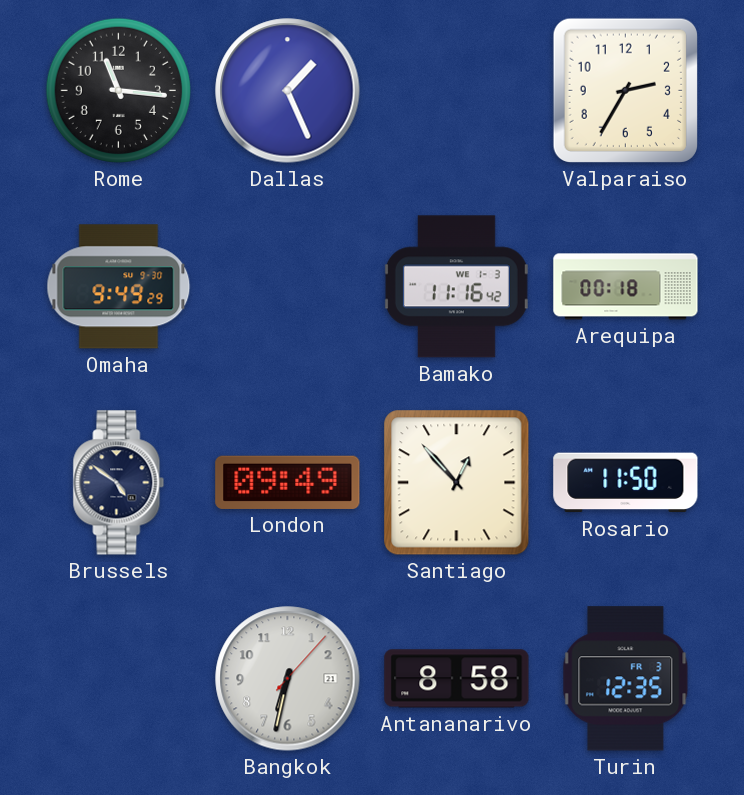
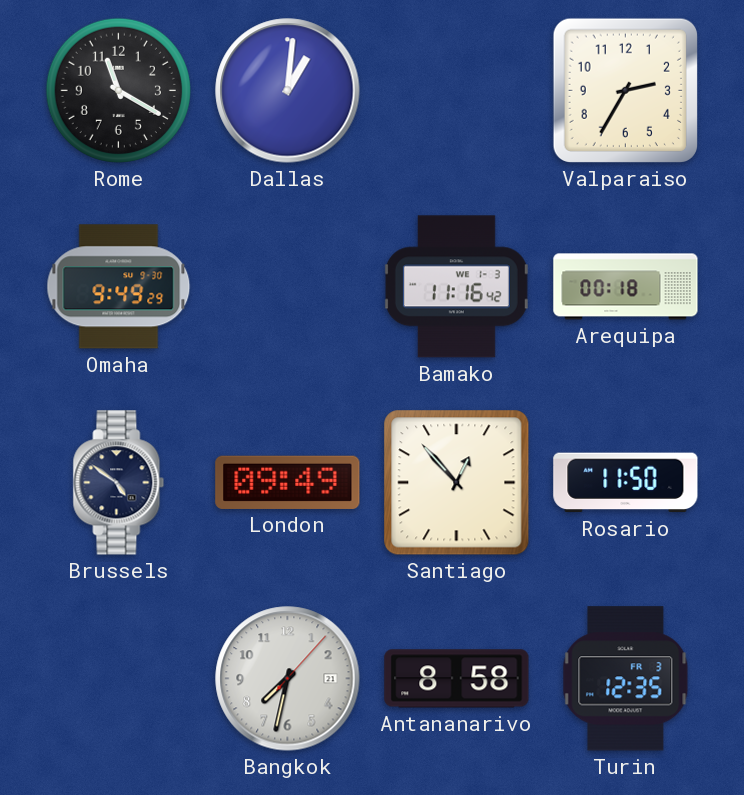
Rome: 11:16 -> 11:20 (118, 90)
Dallas: 1:26 -> 1:01 (288, 91)
Bangkok: 6:32 -> 7:32 (288, 679)
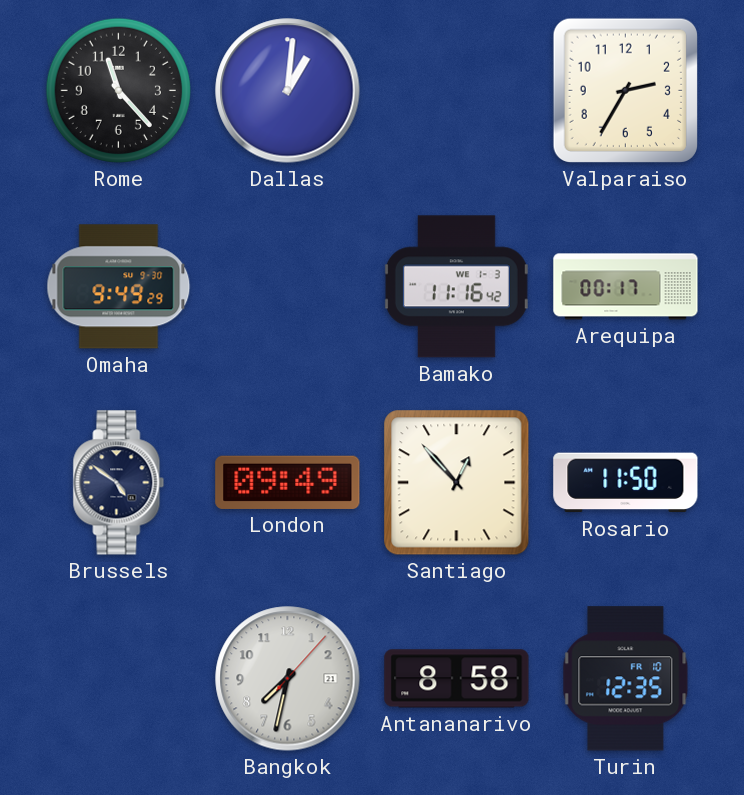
Rome: 11:20 -> 11:23 (118, 90)
Arequipa: 00:18 -> 00:17 (626, 287)
Turin date: FR 3 -> FR 10 (626, 679)
